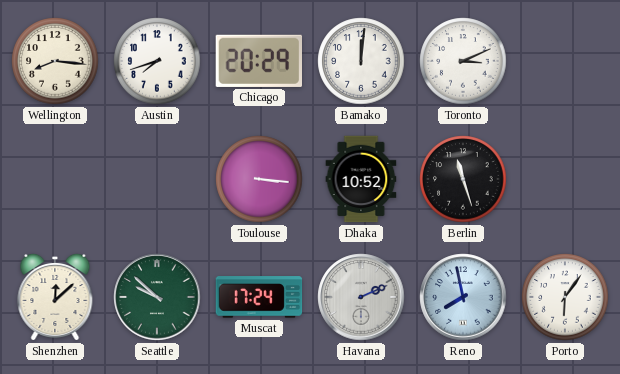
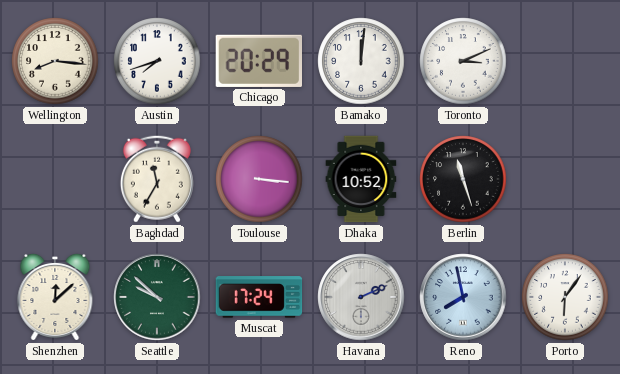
Baghdad: none -> 11:35 (157, 179)
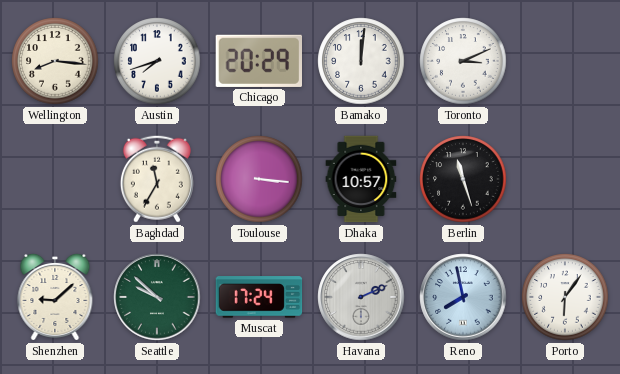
Dhaka: 10:52 -> 10:57 (361, 179)
Shenzhen: 12:08 -> 9:08 (55, 297)
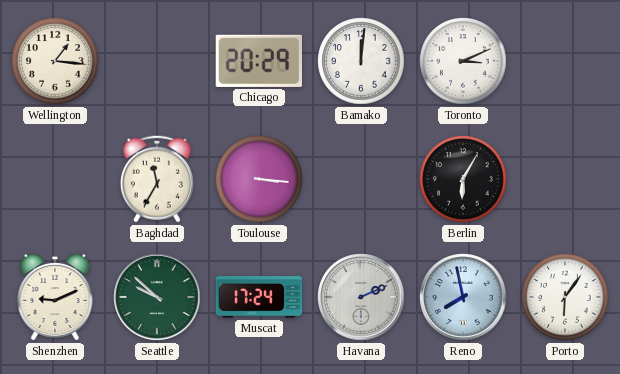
Wellington: 8:16 -> 1:16 (55, 61)
Austin: 7:42 -> none (157, 61)
Dhaka: 10:57 -> none (361, 179)
Berlin: 11:27 -> 6:05 (463, 179)
Shenzhen: 9:08 -> 9:11 (55, 297)
